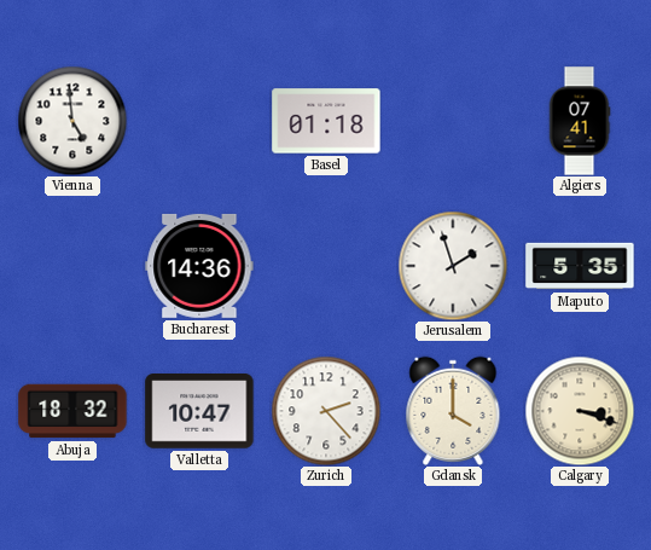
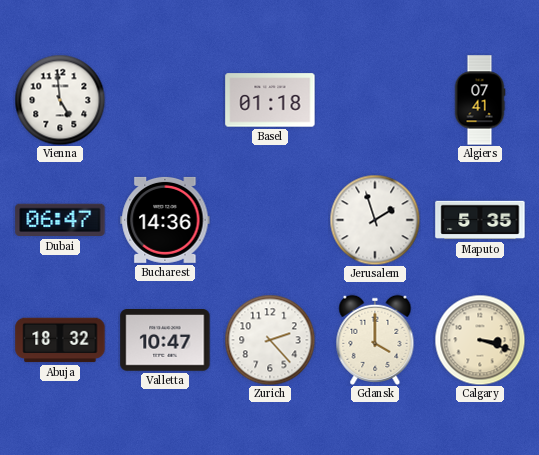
Dubai: none -> 06:47 (60, 220)
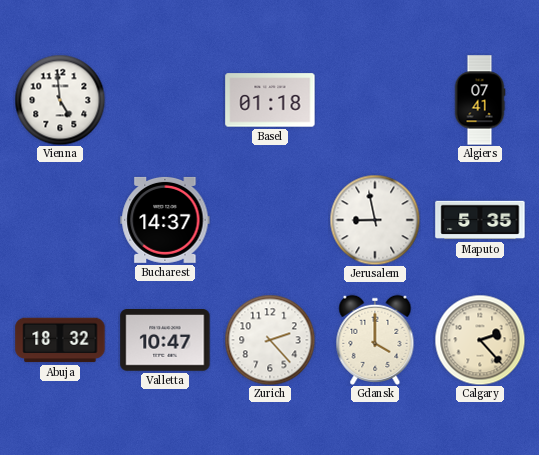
Dubai: 06:47 -> none (60, 220)
Bucharest: 14:36 -> 14:37 (165, 220)
Jerusalem: 1:57 -> 8:58 (375, 220)
Calgary: 3:18 -> 2:23 (480, 340)
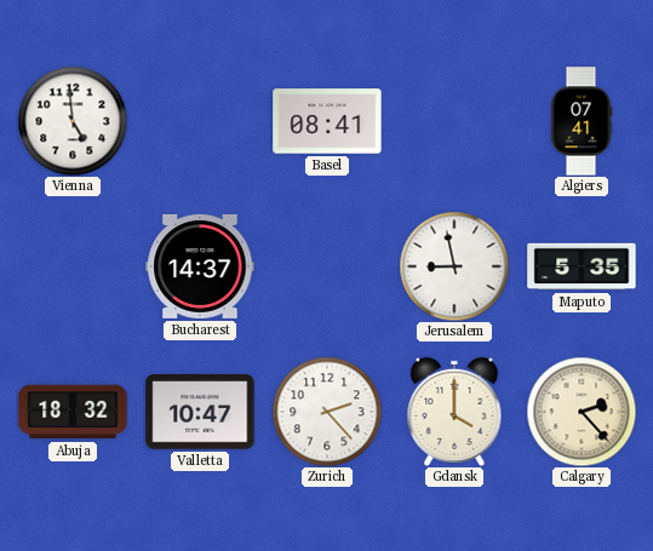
Basel: 01:18 -> 08:41 (327, 121)
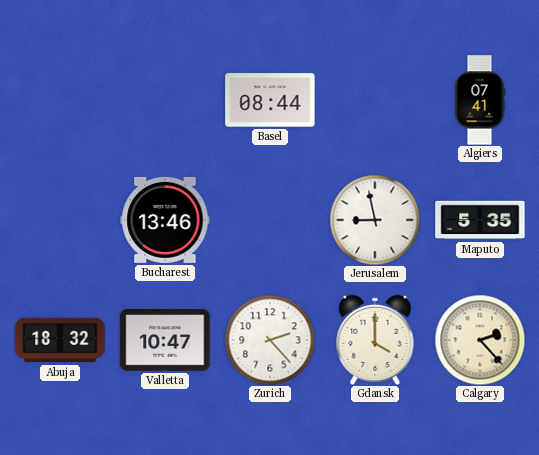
Vienna: 4:59 -> none (73, 121)
Basel: 08:41 -> 08:44 (270, 100)
Bucharest: 14:37 -> 13:46 (165, 220)
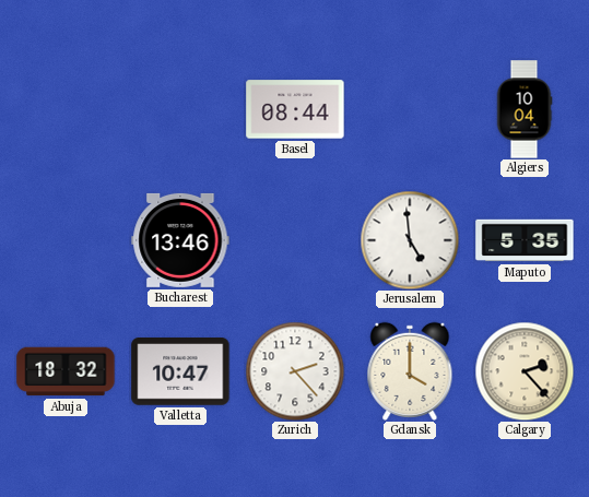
Algiers: 07:41 -> 10:04 (525, 109)
Jerusalem: 8:58 -> 4:59 (410, 240)
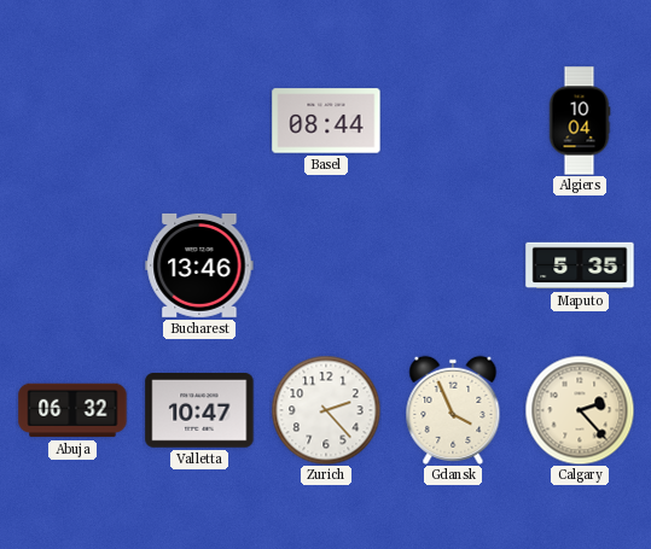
Jerusalem: 4:59 -> none (410, 240)
Abuja: 18:32 -> 06:32 (72, 410)
Gdansk: 4:00 -> 3:56 (453, 410)
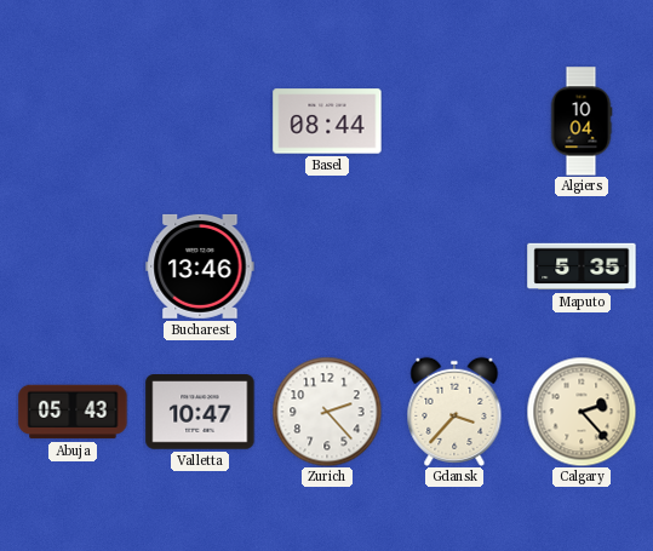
Abuja: 06:32 -> 05:43 (73, 412)
Gdansk: 3:56 -> 3:37 (454, 412)
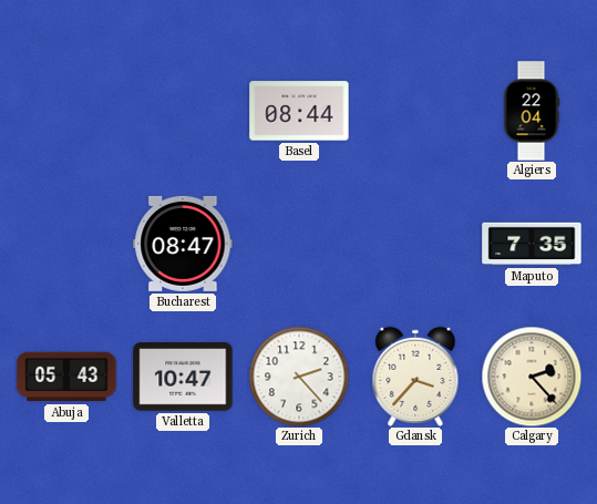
Algiers: 10:04 -> 22:04 (532, 111)
Bucharest: 13:46 -> 08:47 (183, 244)
Maputo: 5:35 -> 7:35 (532, 244)
